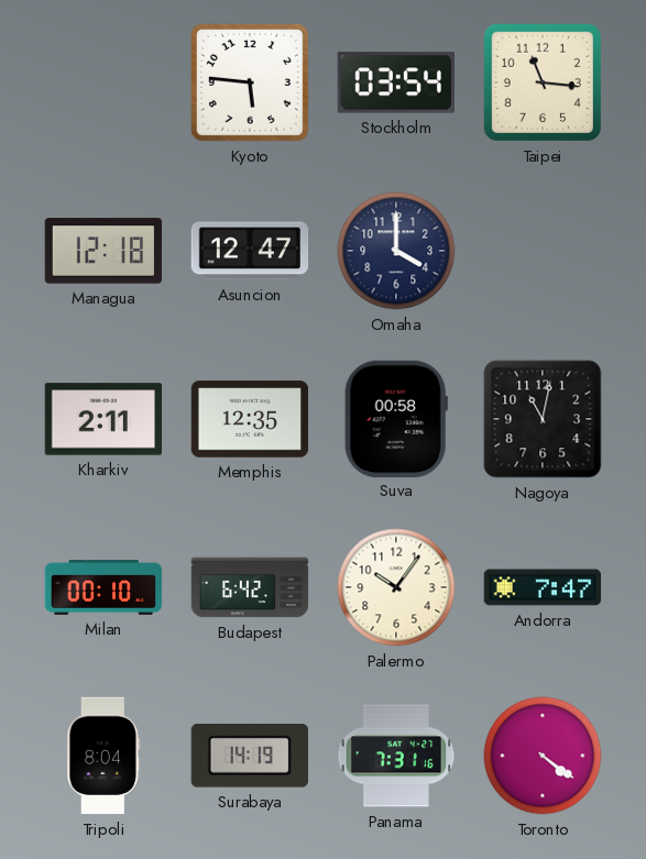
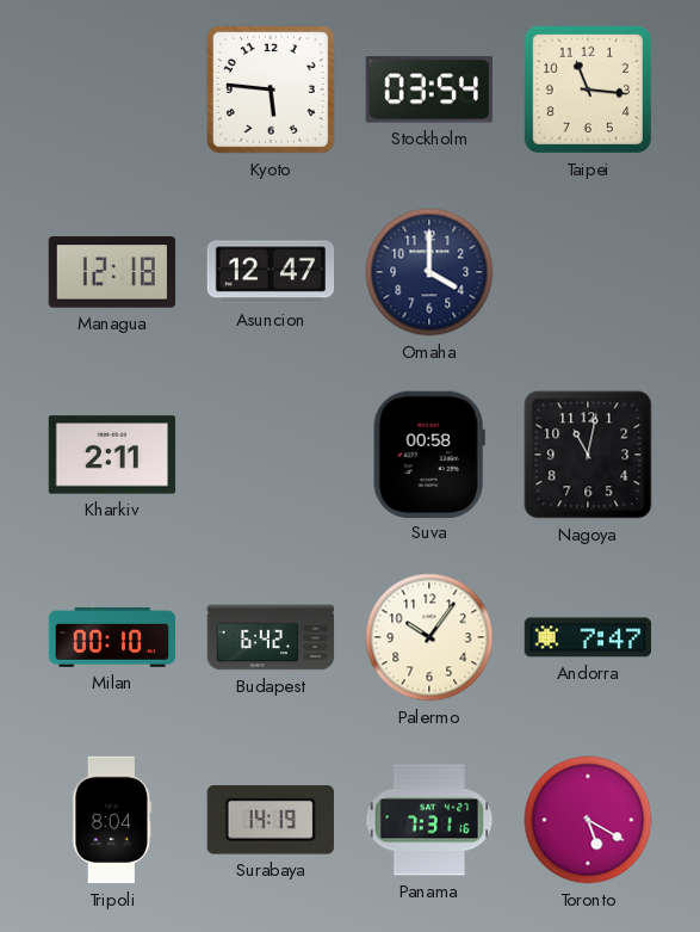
Memphis: 12:35 -> none (250, 419)
Toronto: 4:21 -> 5:20 (588, 820)
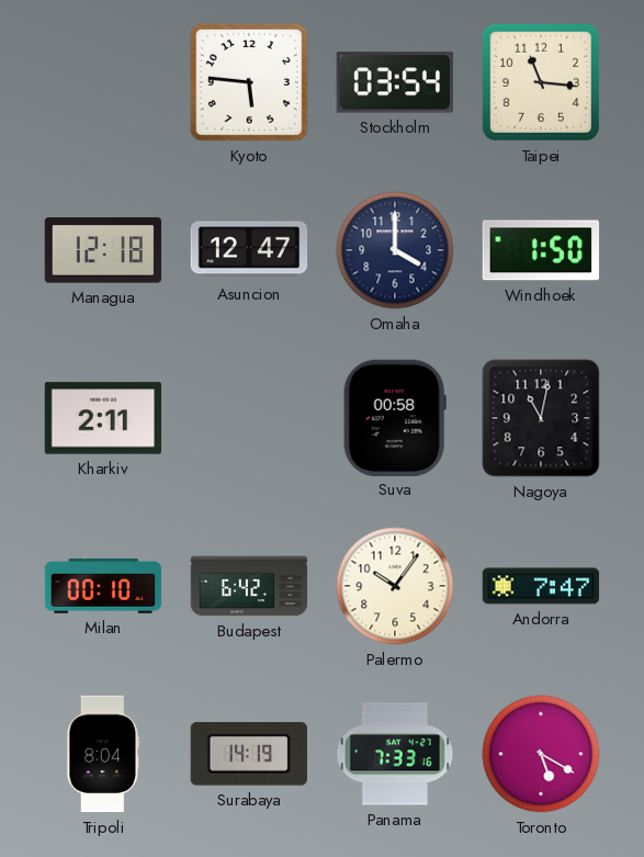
Windhoek: none -> 1:50 (541, 250)
Panama: 7:31 -> 7:33 (395, 754)
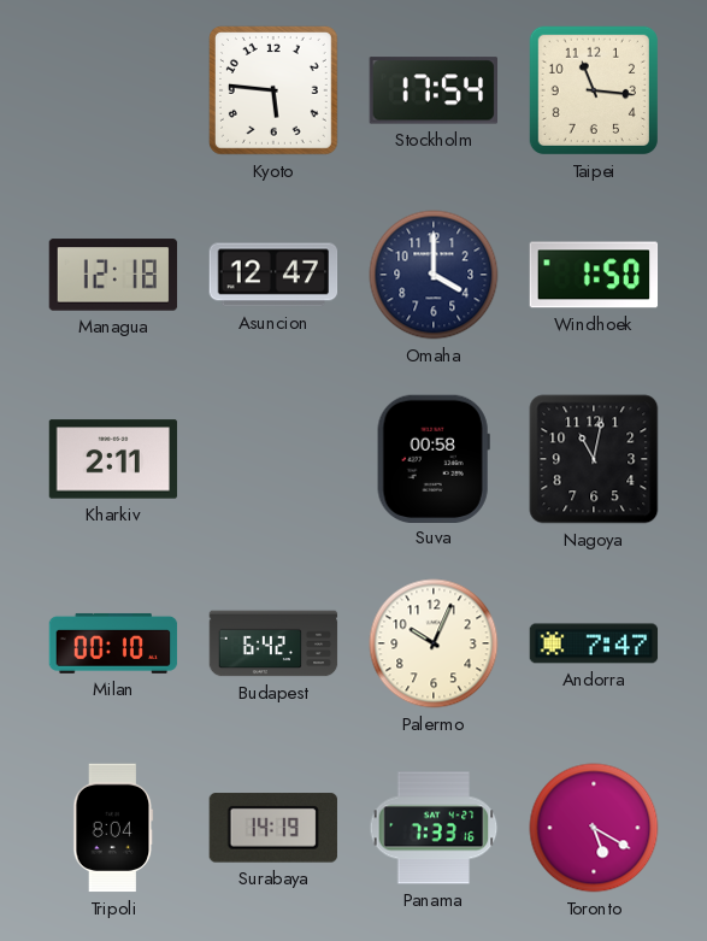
Stockholm: 03:54 -> 17:54 (432, 90)
Palermo: 10:06 -> 10:04 (434, 643)
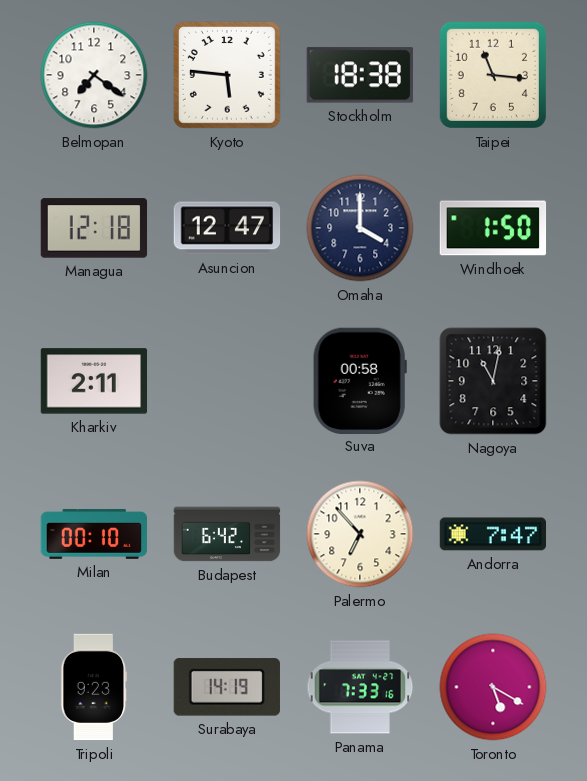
Belmopan: none -> 7:21 (94, 75)
Stockholm: 17:54 -> 18:38 (359, 75)
Palermo: 10:04 -> 6:53 (360, 534)
Tripoli: 8:04 -> 9:23 (94, 687)
